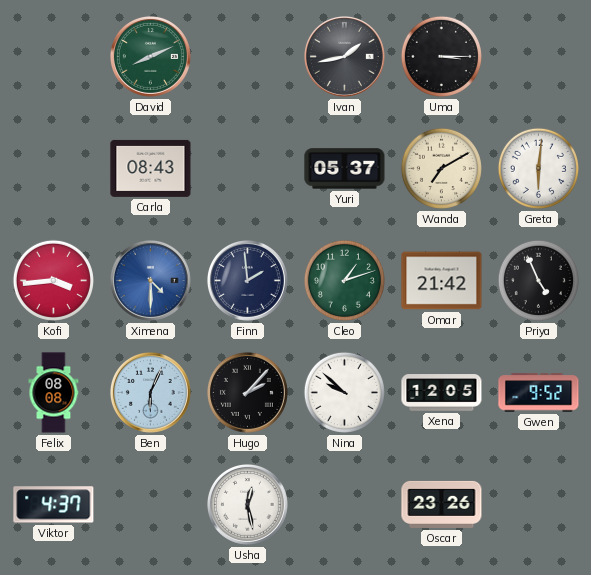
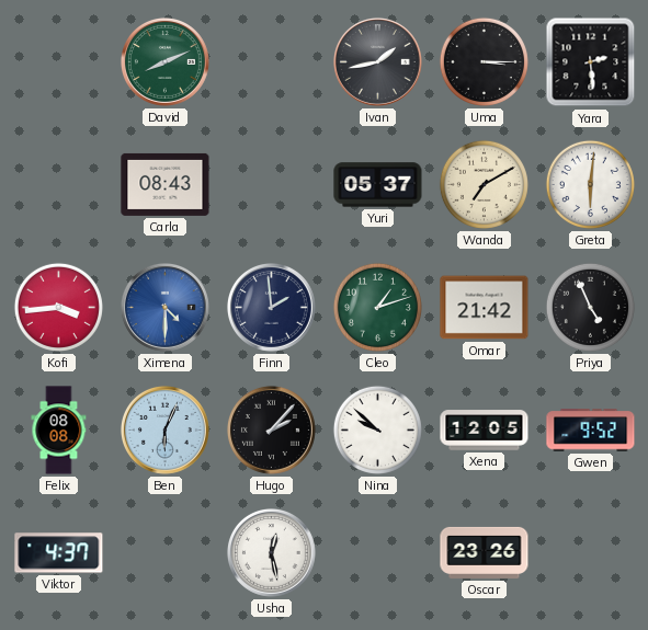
Yara: none -> 2:29 (591, 62)
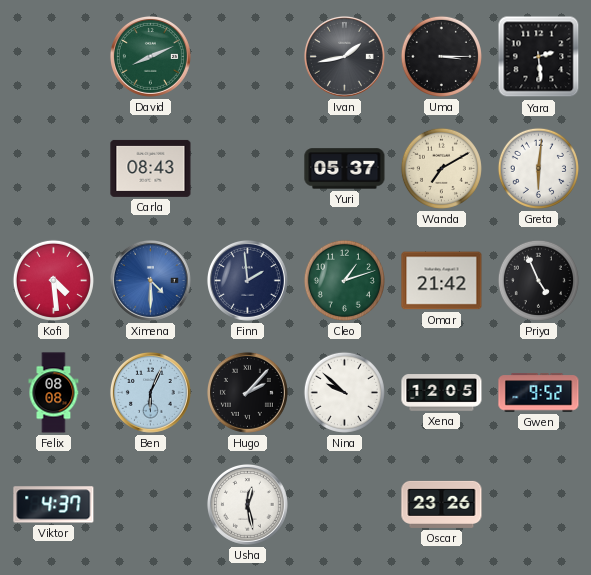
Kofi: 3:44 -> 4:29 (53, 280)
